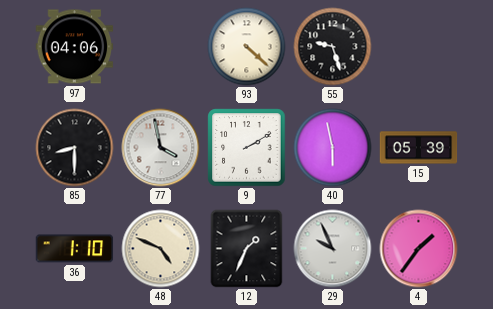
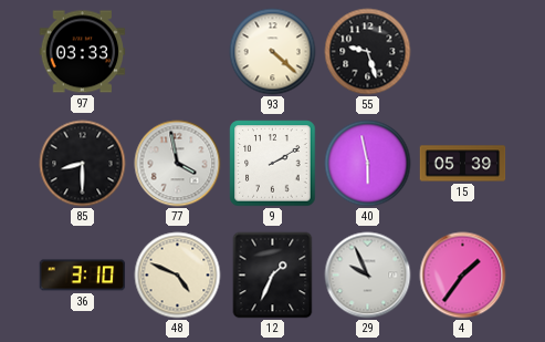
97: 04:06 -> 03:33 (83, 52)
36: 1:10 -> 3:10 (83, 276)
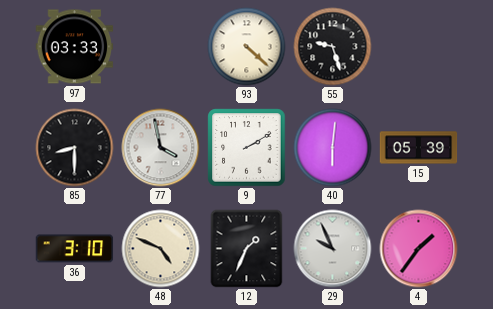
40: 5:58 -> 6:01 (333, 148)
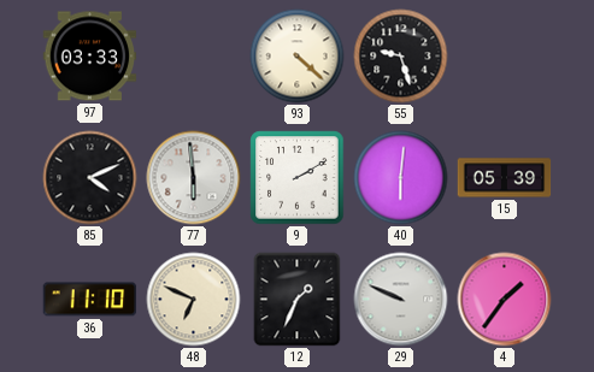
85: 8:30 -> 4:11 (90, 178)
77: 3:58 -> 5:59 (194, 178)
36: 3:10 -> 11:10 (90, 300)
48: 4:49 -> 6:49 (194, 300)
29: 9:56 -> 9:49 (401, 300)
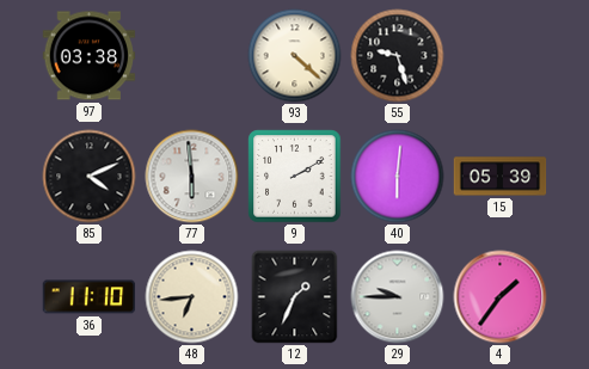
97: 03:33 -> 03:38 (90, 56)
48: 6:49 -> 6:44 (192, 297)
29: 9:49 -> 9:45 (398, 297)
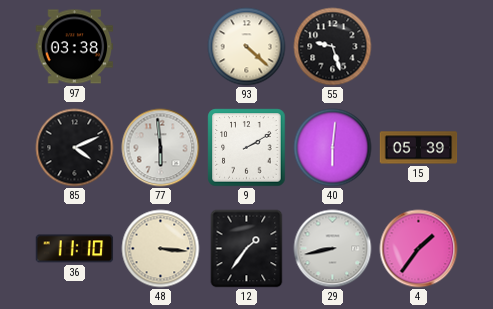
48: 6:44 -> 3:16 (161, 249)
12: 1:34 -> 1:36 (247, 249)
29: 9:45 -> 8:43 (333, 249)
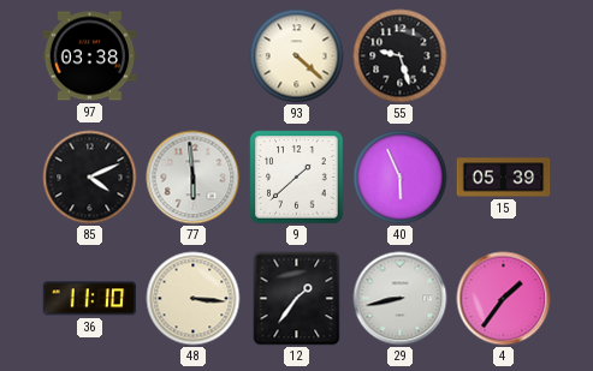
9: 2:10 -> 1:38 (297, 178)
40: 6:01 -> 5:56 (401, 178)
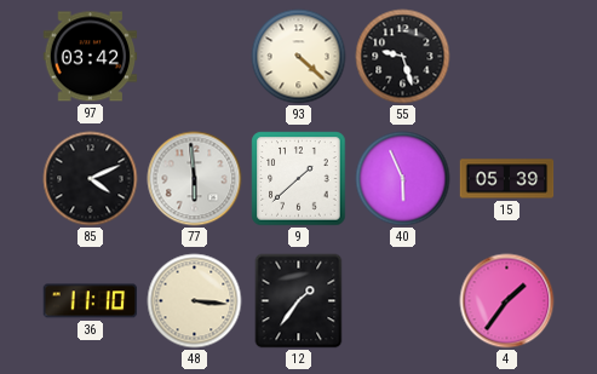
97: 03:38 -> 03:42 (91, 57)
29: 8:43 -> none (401, 299)
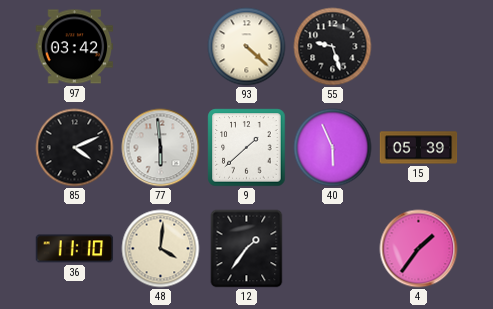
48: 3:16 -> 4:01 (161, 249)
